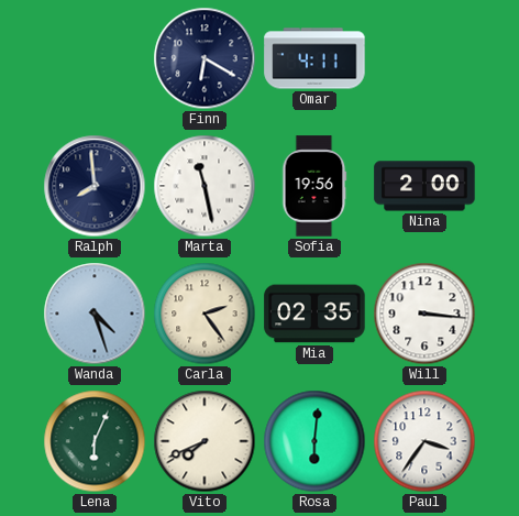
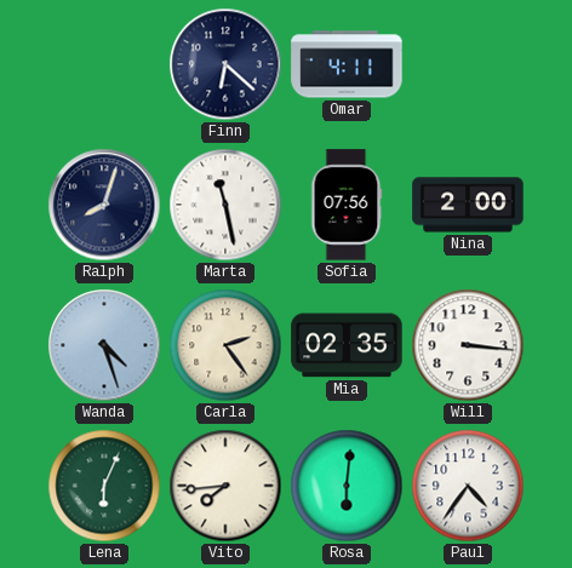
Finn: 6:20 -> 6:22 (225, 64)
Ralph: 7:59 -> 8:03 (104, 205)
Sofia: 19:56 -> 07:56 (347, 205)
Vito: 7:41 -> 7:44 (225, 486)
Paul: 3:36 -> 4:36 (468, 486)
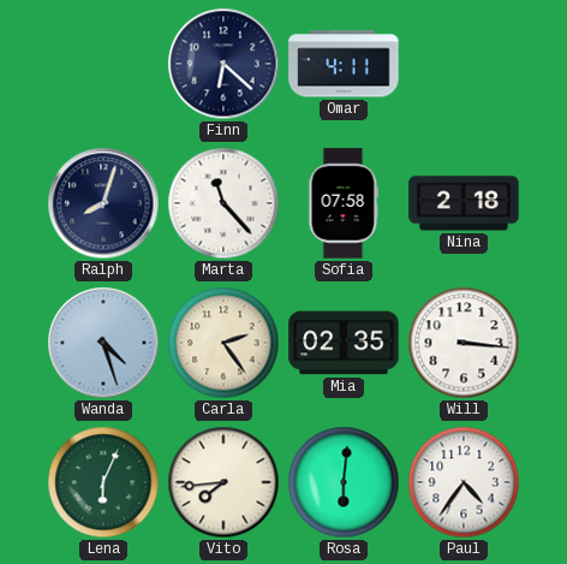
Marta: 11:28 -> 11:23 (223, 203)
Sofia: 07:56 -> 07:58 (344, 203)
Nina: 2:00 -> 2:18 (464, 203)
